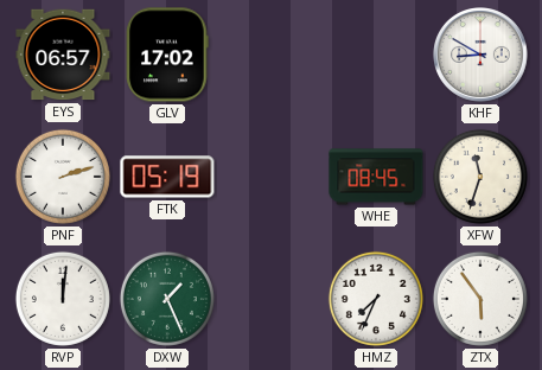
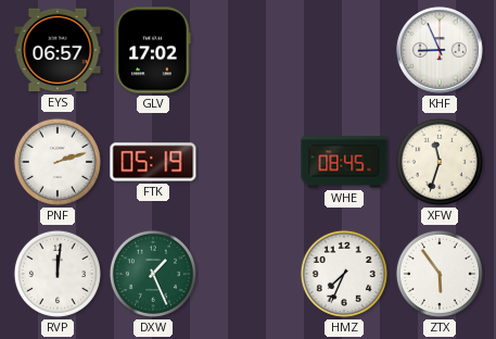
KHF: 8:50 -> 8:56 (441, 51)
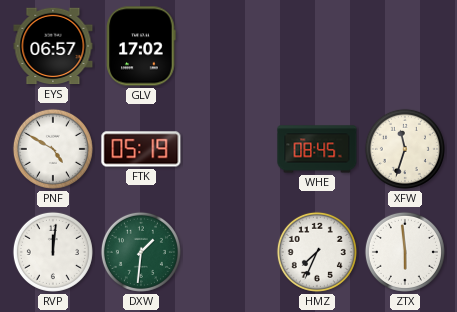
KHF: 8:56 -> none (441, 51)
PNF: 2:12 -> 4:50 (53, 149)
DXW: 1:26 -> 1:31 (141, 252)
ZTX: 5:54 -> 5:59 (405, 252)
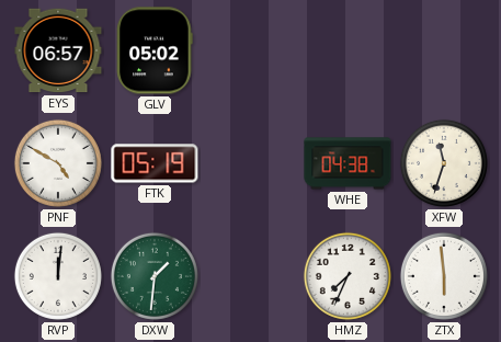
GLV: 17:02 -> 05:02 (155, 50)
WHE: 08:45 -> 04:38 (348, 163)
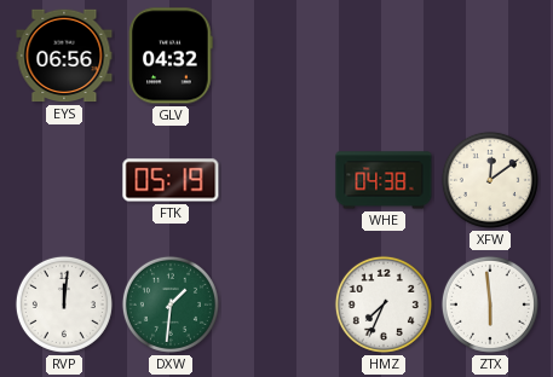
EYS: 06:57 -> 06:56 (64, 56)
GLV: 05:02 -> 04:32 (171, 56)
PNF: 4:50 -> none (58, 163)
XFW: 11:33 -> 12:09 (490, 180)
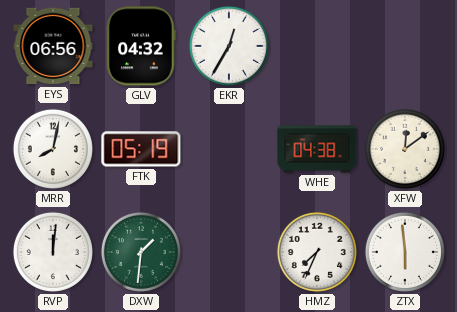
EKR: none -> 12:35 (229, 46)
MRR: none -> 8:02 (53, 149)
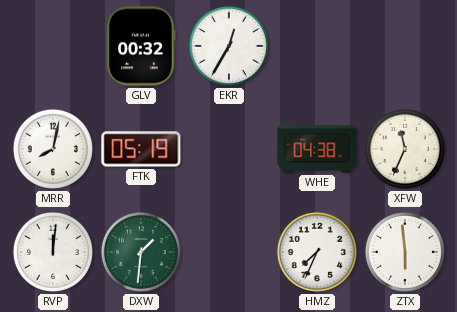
EYS: 06:56 -> none (53, 46)
GLV: 04:32 -> 00:32 (141, 46)
XFW: 12:09 -> 11:34 (405, 149)
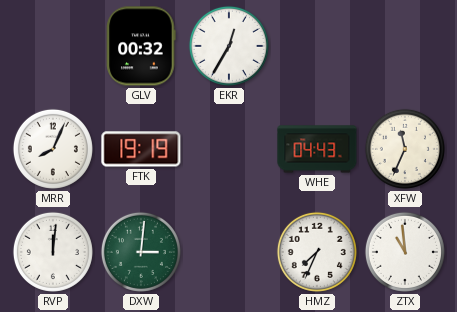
MRR: 8:02 -> 8:04 (53, 149)
FTK: 05:19 -> 19:19 (141, 149)
WHE: 04:38 -> 04:43 (317, 149)
DXW: 1:31 -> 3:01 (141, 252)
ZTX: 5:59 -> 10:59 (405, 252)
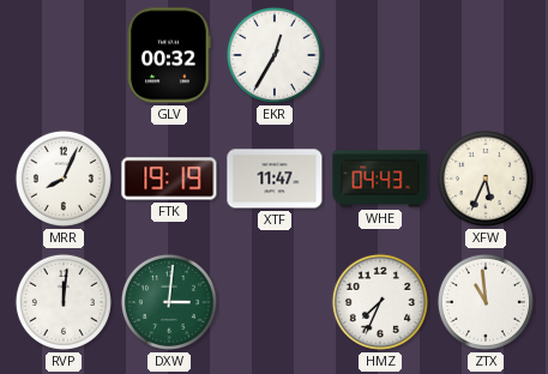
XTF: none -> 11:47 (275, 179)
XFW: 11:34 -> 5:34 (486, 179)
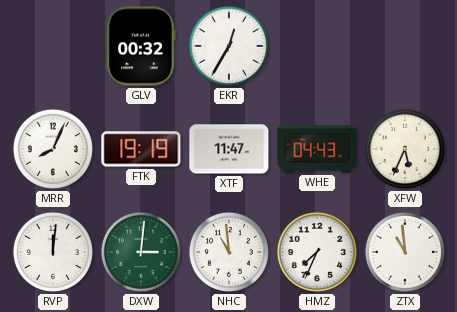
NHC: none -> 10:59 (229, 252)
